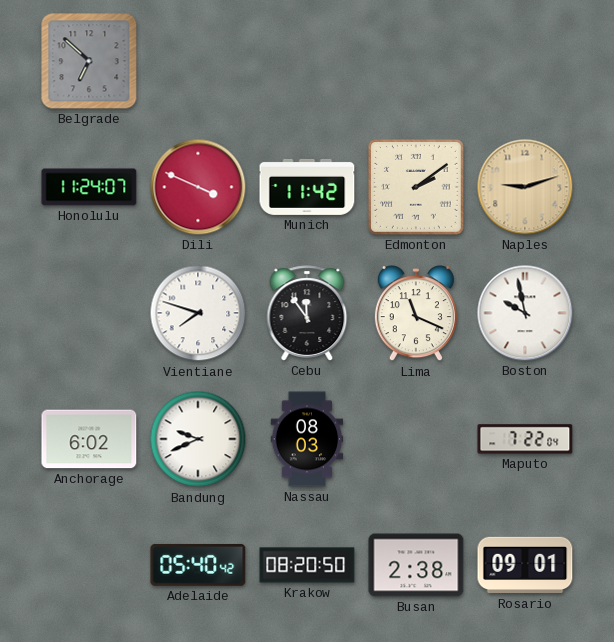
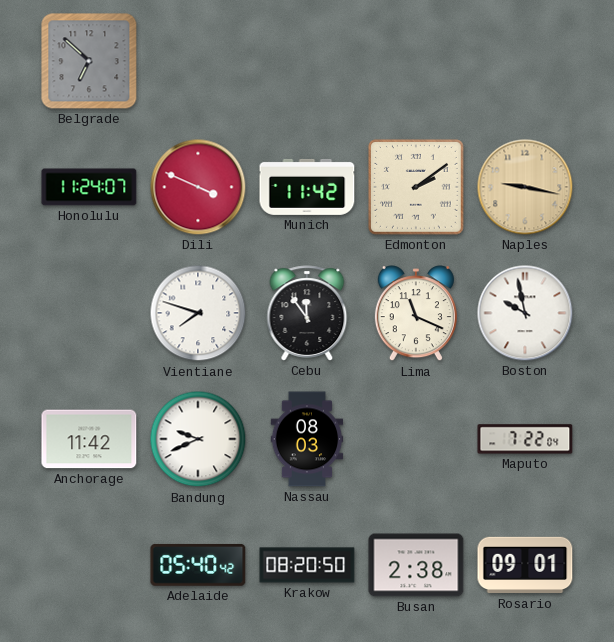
Naples: 9:12 -> 9:17 (525, 187)
Anchorage: 6:02 -> 11:42 (89, 439)
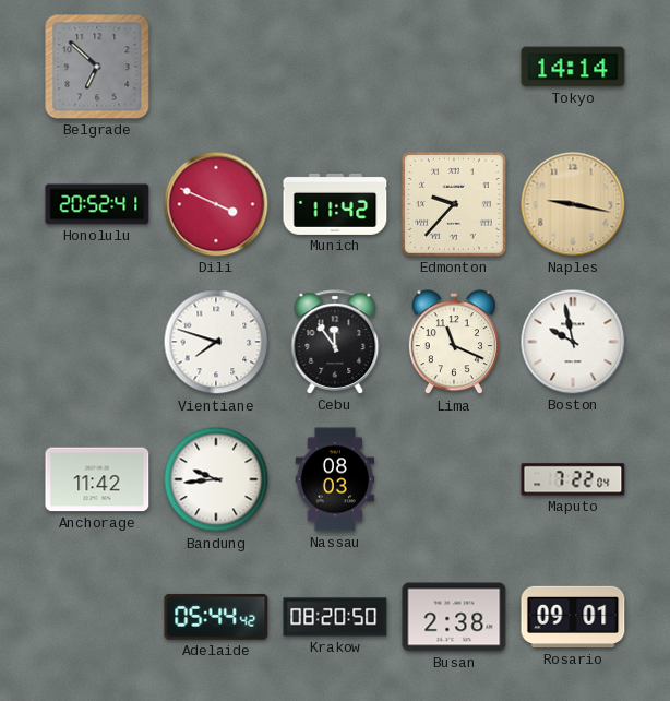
Tokyo: none -> 14:14 (573, 67)
Honolulu: 11:24 -> 20:52 (97, 204)
Edmonton: 2:09 -> 9:37 (454, 204)
Bandung: 9:41 -> 9:44 (216, 479)
Adelaide: 05:40 -> 05:44 (216, 617)
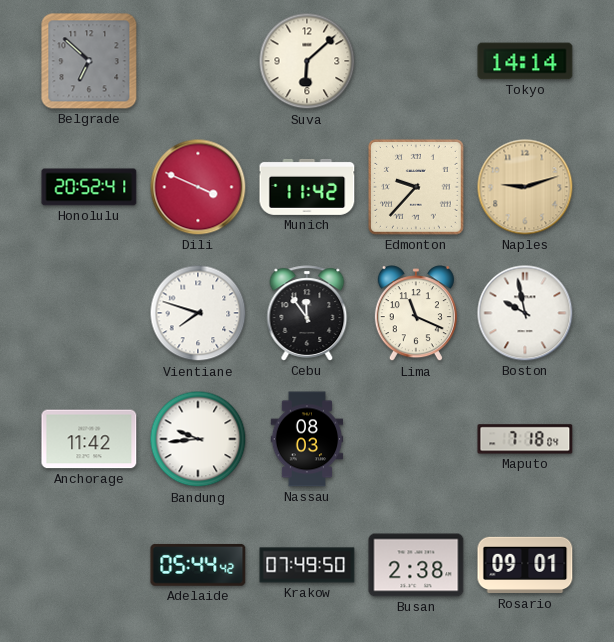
Suva: none -> 6:08 (307, 61)
Naples: 9:17 -> 9:12 (525, 187)
Maputo: 7:22 -> 7:18 (525, 439)
Krakow: 08:20 -> 07:49 (307, 565)
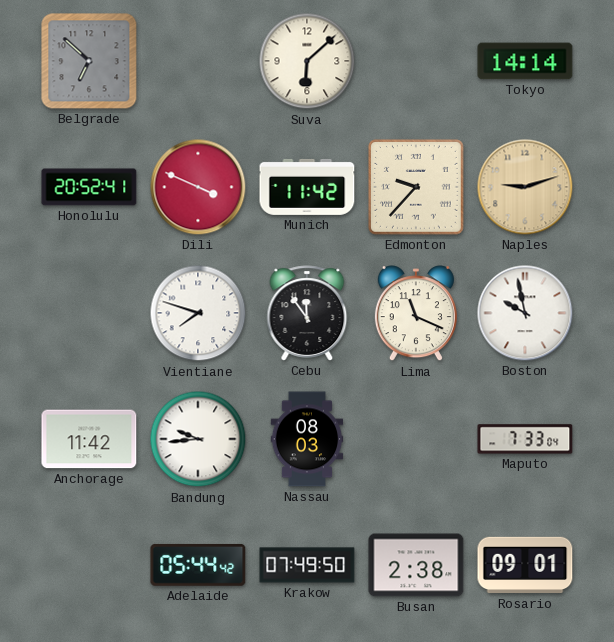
Maputo: 7:18 -> 7:33 (525, 439)
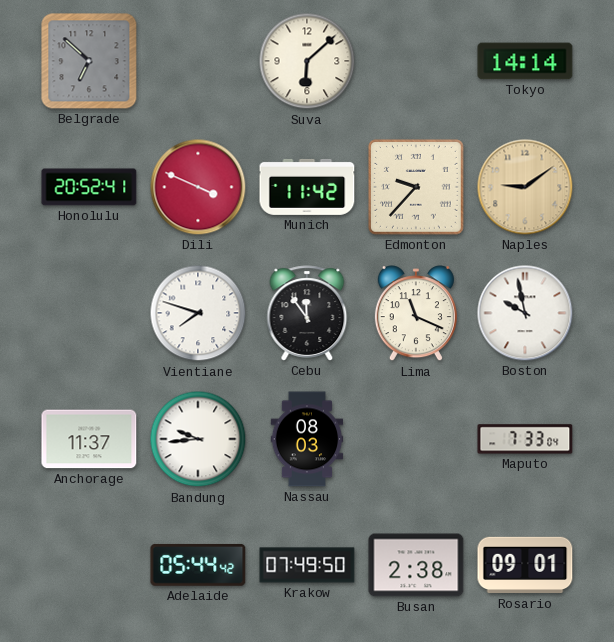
Naples: 9:12 -> 9:09 (525, 187)
Anchorage: 11:42 -> 11:37 (89, 439)
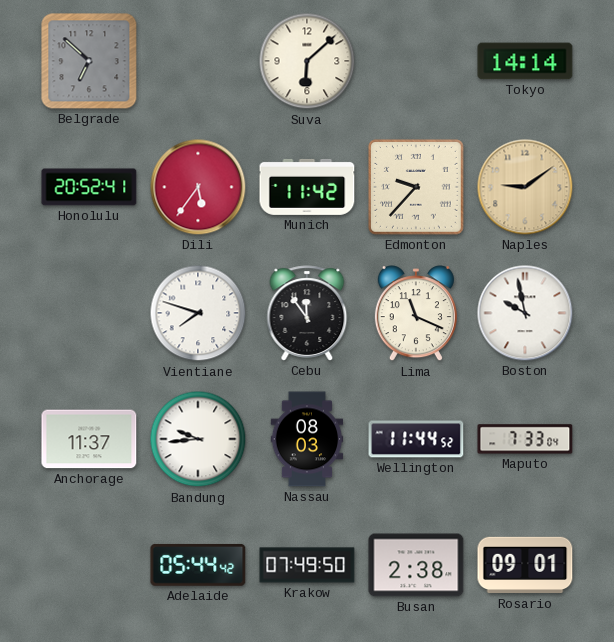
Dili: 3:49 -> 5:36 (198, 187)
Wellington: none -> 11:44 (416, 439)
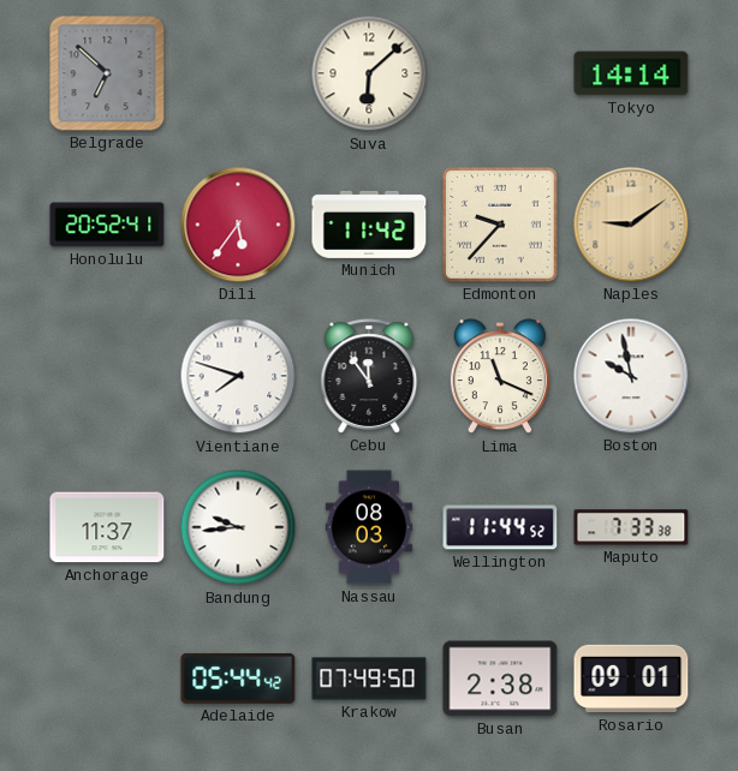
Maputo: 7:33:04 -> 7:33:38 (631, 527)
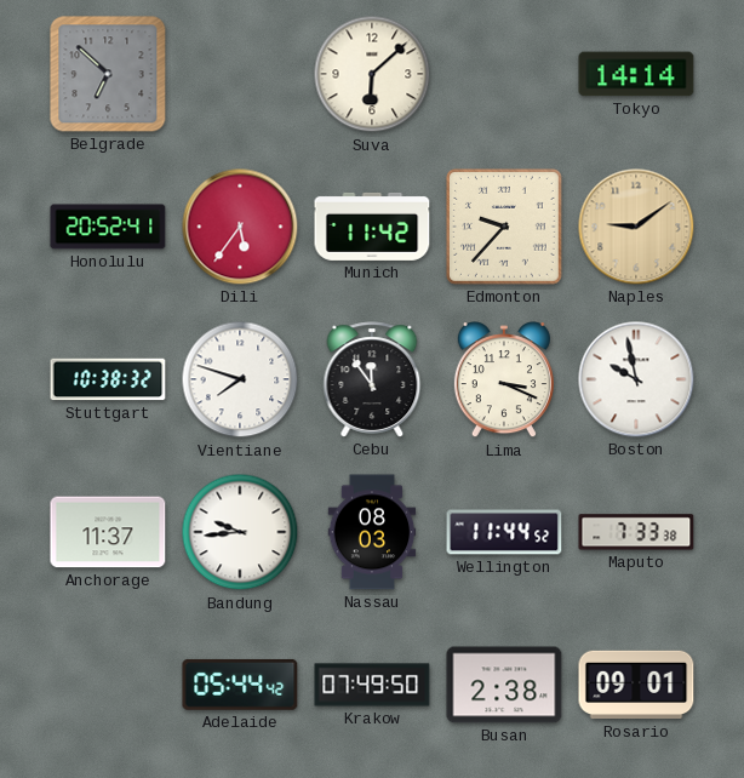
Stuttgart: none -> 10:38 (108, 379)
Lima: 11:19 -> 3:19 (504, 381)
